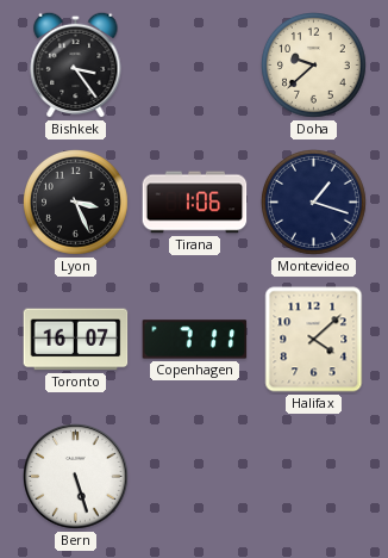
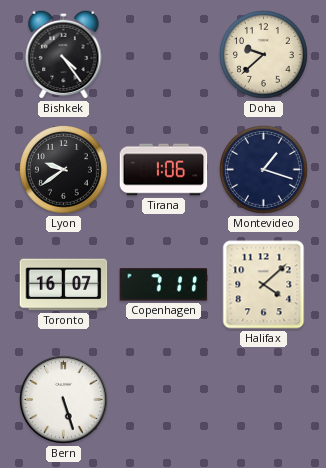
Bishkek: 3:24 -> 4:24 (64, 54)
Lyon: 3:26 -> 9:39 (64, 170)
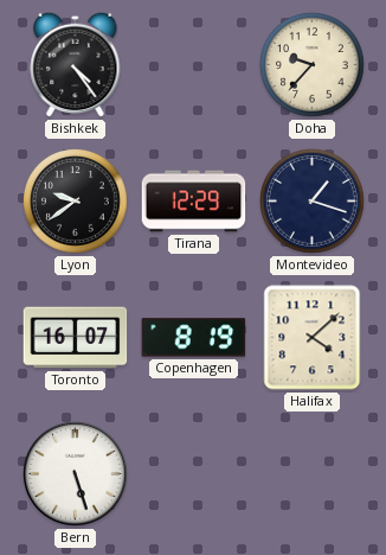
Doha: 9:38 -> 9:37 (313, 65)
Tirana: 1:06 -> 12:29 (194, 202)
Copenhagen: 7:11 -> 8:19 (194, 338)
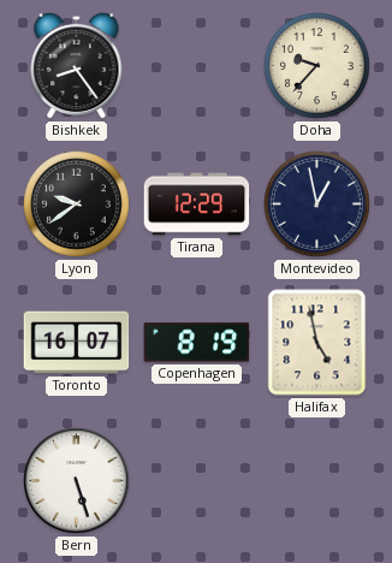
Bishkek: 4:24 -> 8:24 (77, 65)
Montevideo: 1:18 -> 12:58 (317, 205)
Halifax: 4:08 -> 4:58 (317, 343)
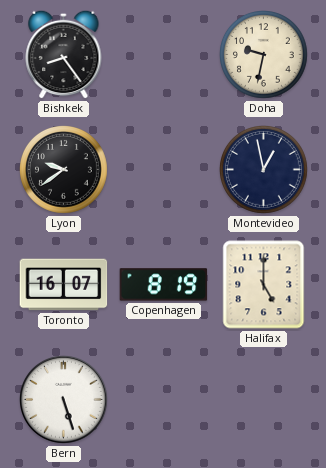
Doha: 9:37 -> 9:32 (264, 55)
Tirana: 12:29 -> none (197, 205)
Halifax: 4:58 -> 5:00 (264, 285)
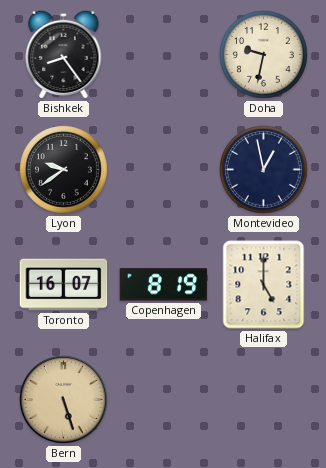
Bern dial: white -> champagne (64, 400)
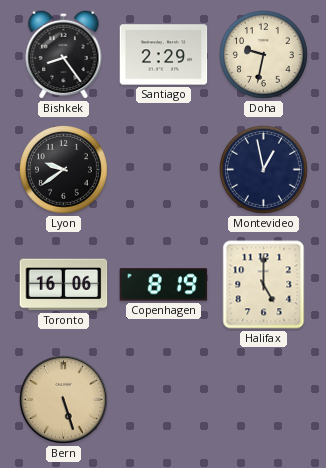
Santiago: none -> 2:29 (164, 55)
Toronto: 16:07 -> 16:06 (64, 285)
